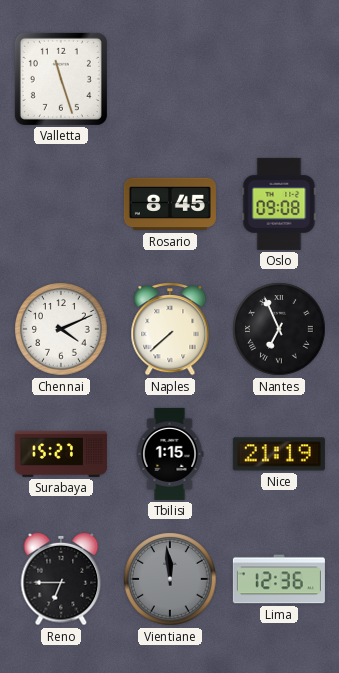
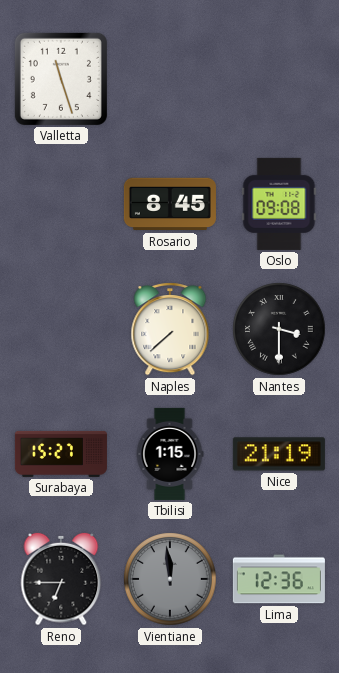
Chennai: 4:11 -> none (61, 329)
Nantes: 6:56 -> 3:30 (279, 329)
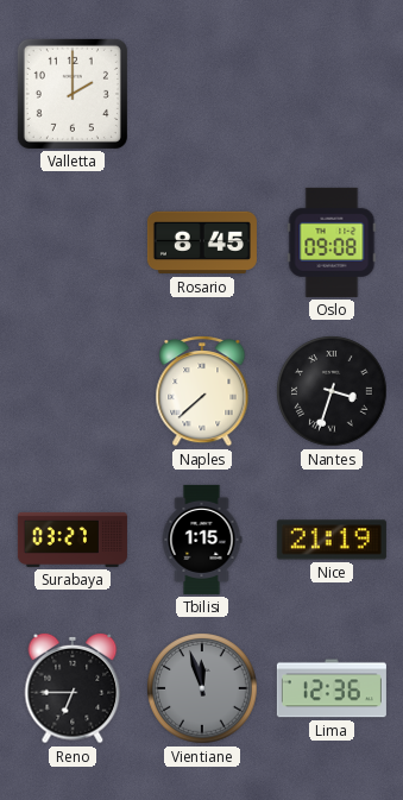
Valletta: 11:27 -> 2:00 (73, 94)
Nantes: 3:30 -> 3:33 (332, 391)
Surabaya: 15:27 -> 03:27 (73, 540)
Vientiane: 11:59 -> 11:57 (202, 688)
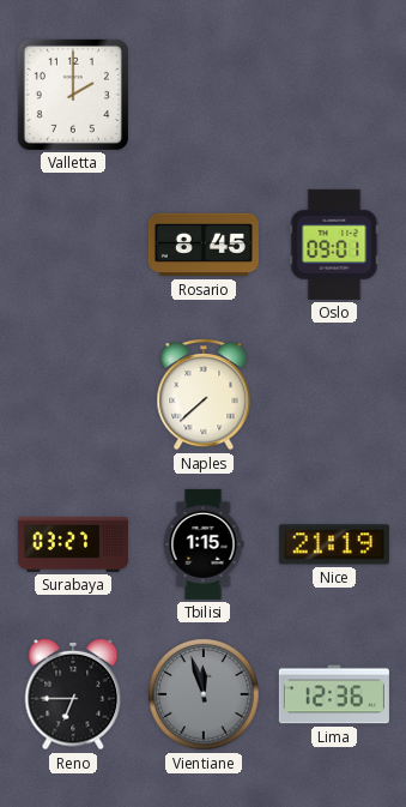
Oslo: 09:08 -> 09:01 (334, 245)
Nantes: 3:33 -> none (332, 391)
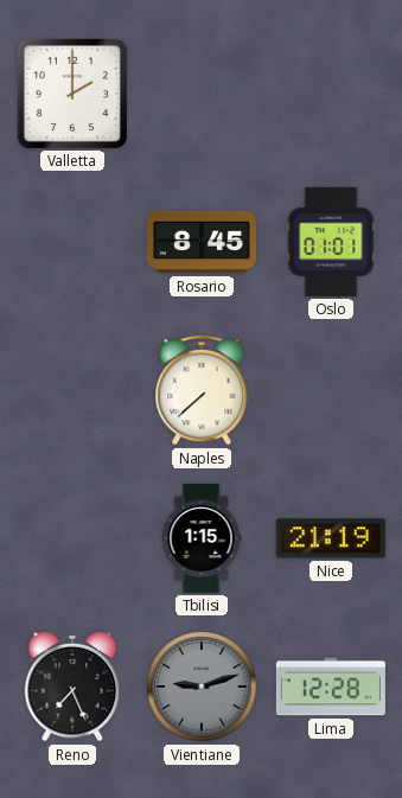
Oslo: 09:01 -> 01:01 (331, 242)
Surabaya: 03:27 -> none (73, 544)
Reno: 6:45 -> 7:26 (72, 687)
Vientiane: 11:57 -> 9:12 (202, 687)
Lima: 12:36 -> 12:28 (331, 687)
